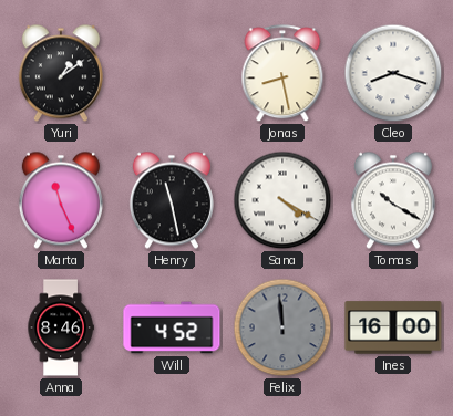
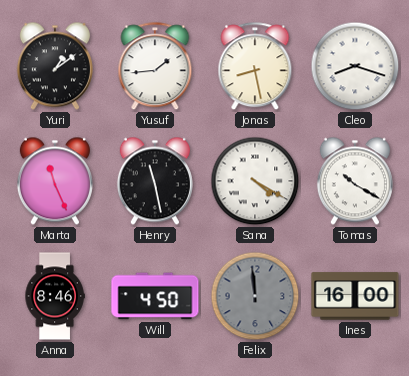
Yusuf: none -> 1:44 (155, 67)
Will: 4:52 -> 4:50 (155, 296)
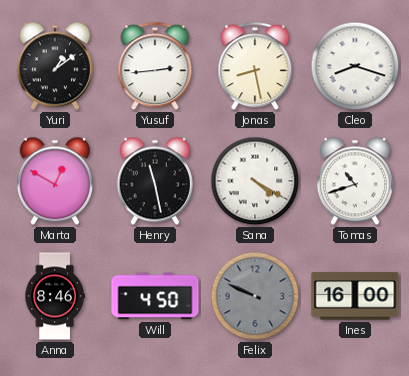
Yusuf: 1:44 -> 2:44 (155, 67)
Marta: 11:26 -> 12:50 (55, 181)
Tomas: 10:20 -> 10:42 (355, 181)
Felix: 11:59 -> 9:49 (255, 296)
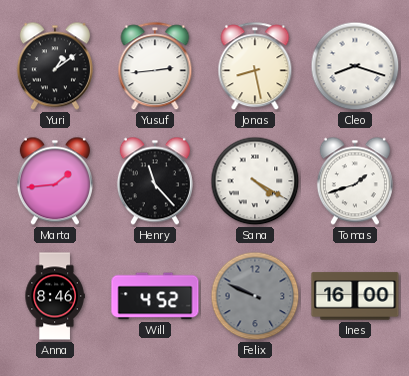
Marta: 12:50 -> 1:44 (55, 181)
Henry: 11:28 -> 11:23 (155, 181)
Tomas: 10:42 -> 1:42 (355, 181)
Will: 4:50 -> 4:52 (155, 296)
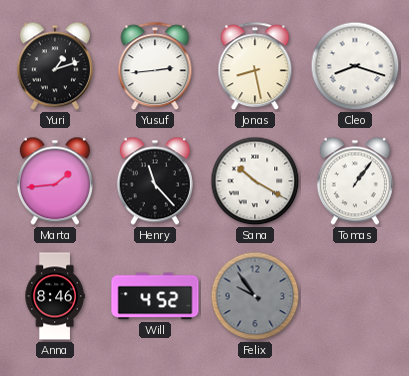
Yuri: 1:09 -> 1:12 (55, 66)
Sana: 4:20 -> 10:20 (255, 181)
Tomas: 1:42 -> 1:06 (355, 181)
Felix: 9:49 -> 9:54 (255, 296)
Ines: 16:00 -> none (355, 296)
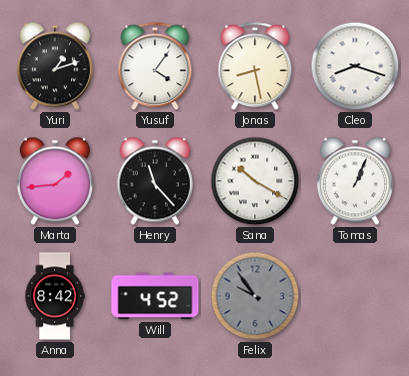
Yusuf: 2:44 -> 4:06 (155, 67)
Tomas: 1:06 -> 1:04 (355, 181)
Anna: 8:46 -> 8:42 (55, 296)
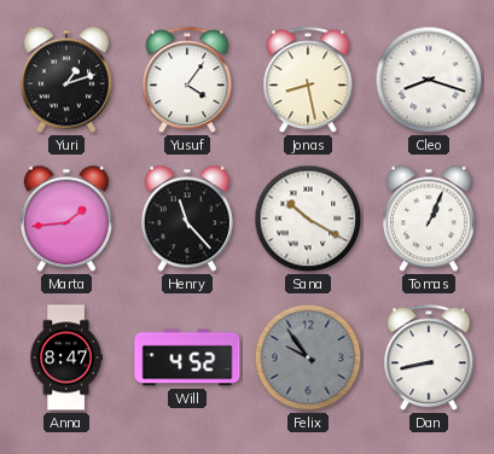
Anna: 8:42 -> 8:47 (66, 357)
Dan: none -> 8:43 (429, 359)
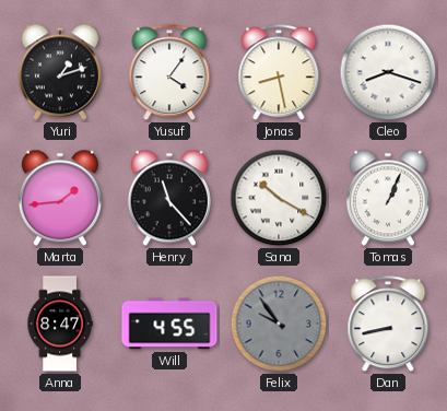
Will: 4:52 -> 4:55 (169, 324)
